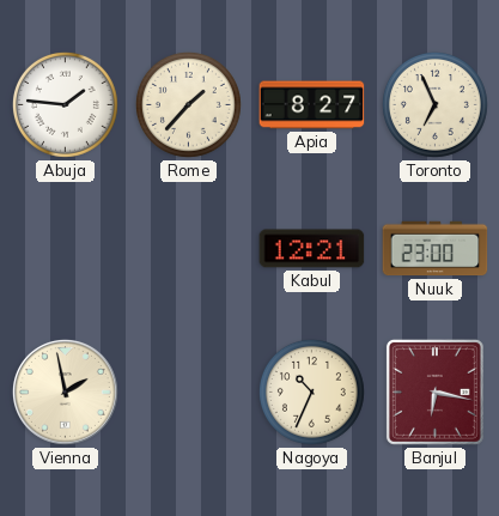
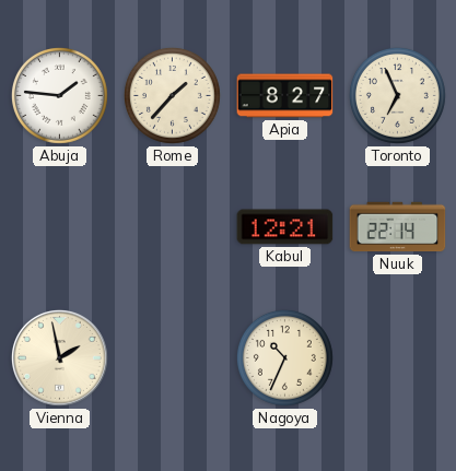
Nuuk: 23:00 -> 22:14 (398, 227)
Banjul: 6:17 -> none (434, 391)
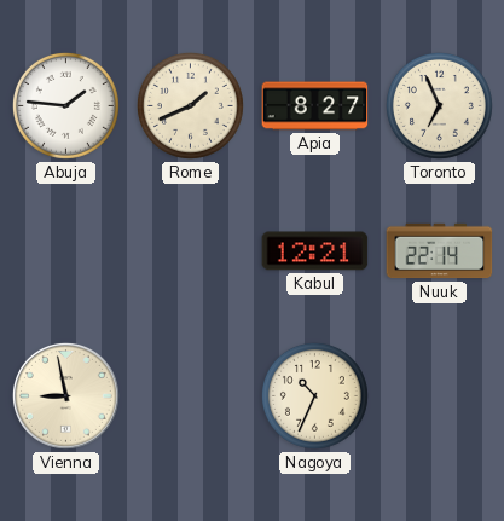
Rome: 1:37 -> 1:41 (190, 105)
Vienna: 1:58 -> 8:58 (65, 395)
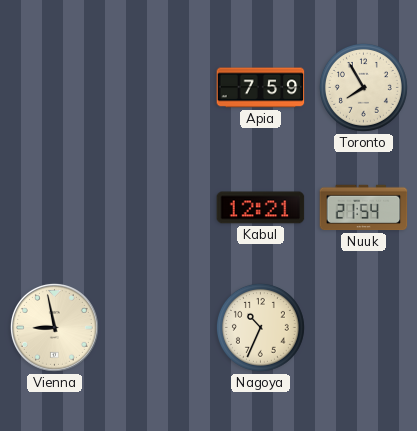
Abuja: 1:46 -> none (65, 105)
Rome: 1:41 -> none (190, 105)
Apia: 8:27 -> 7:59 (261, 88)
Toronto: 6:56 -> 7:55 (363, 87)
Nuuk: 22:14 -> 21:54 (364, 208)
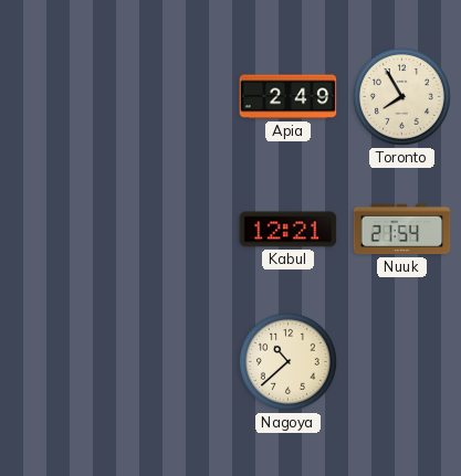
Apia: 7:59 -> 2:49 (289, 97)
Vienna: 8:58 -> none (54, 327)
Nagoya: 10:34 -> 10:38 (287, 361)
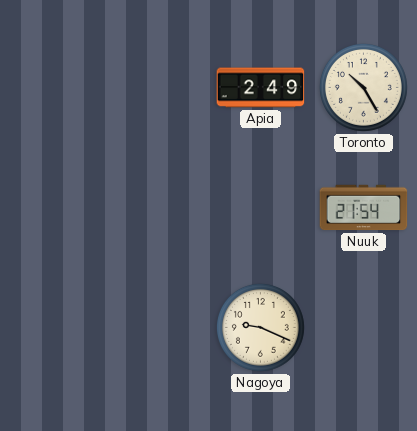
Toronto: 7:55 -> 10:25 (363, 87)
Kabul: 12:21 -> none (289, 230)
Nagoya: 10:38 -> 9:19 (260, 327)
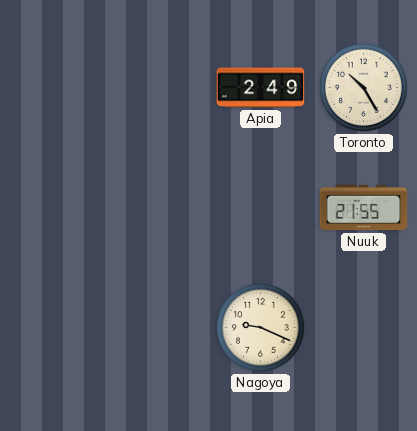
Nuuk: 21:54 -> 21:55 (364, 208)
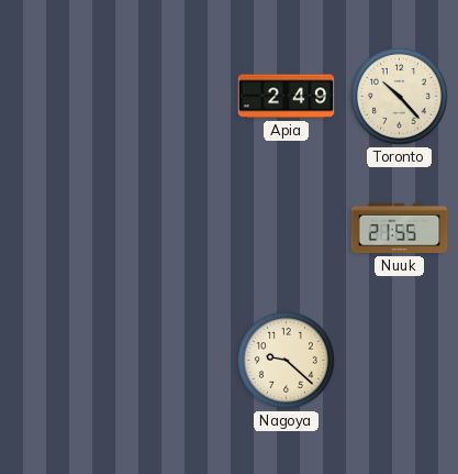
Toronto: 10:25 -> 10:23 (399, 96)
Nagoya: 9:19 -> 9:22 (286, 360)
